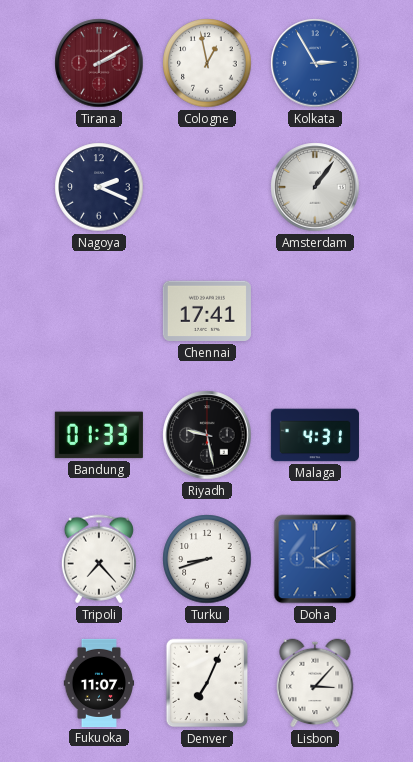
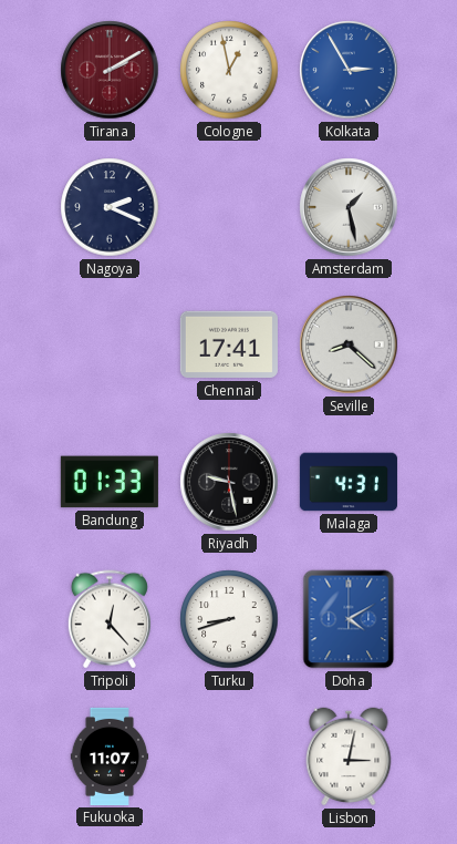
Amsterdam: 1:06 -> 1:28 (349, 207)
Seville: none -> 8:22 (349, 344)
Tripoli: 7:23 -> 12:23 (110, 619)
Denver: 7:04 -> none (207, 683)
Lisbon: 3:07 -> 3:02 (349, 756)
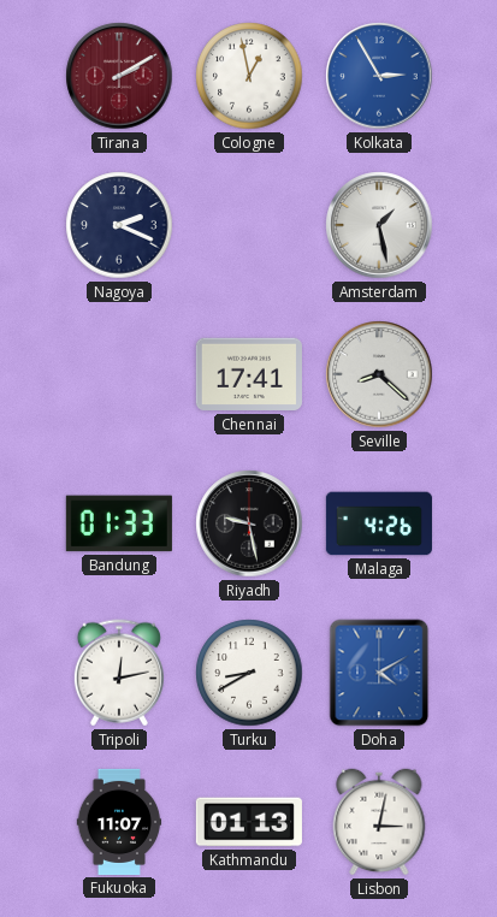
Malaga: 4:31 -> 4:26 (379, 523)
Tripoli: 12:23 -> 12:13 (119, 673)
Turku: 8:42 -> 8:40 (249, 673)
Kathmandu: none -> 01:13 (249, 822)
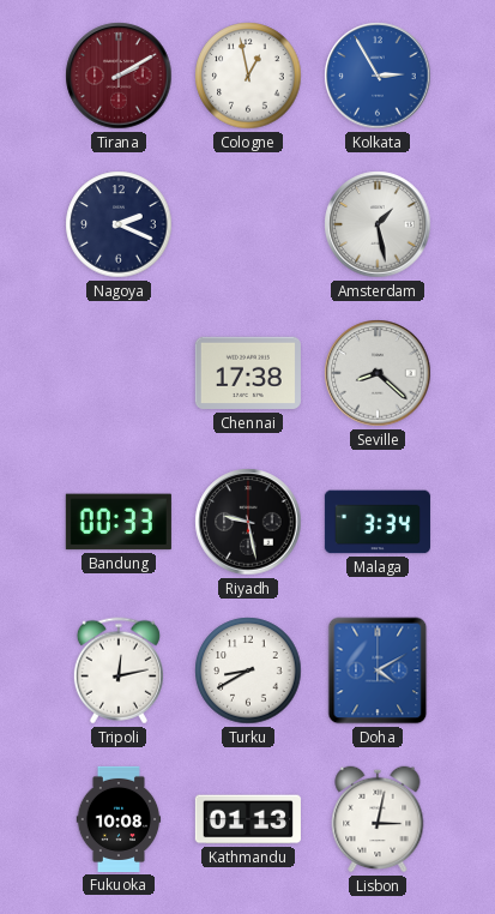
Chennai: 17:41 -> 17:38 (248, 373)
Bandung: 01:33 -> 00:33 (119, 522)
Malaga: 4:26 -> 3:34 (378, 522)
Fukuoka: 11:07 -> 10:08 (119, 819)
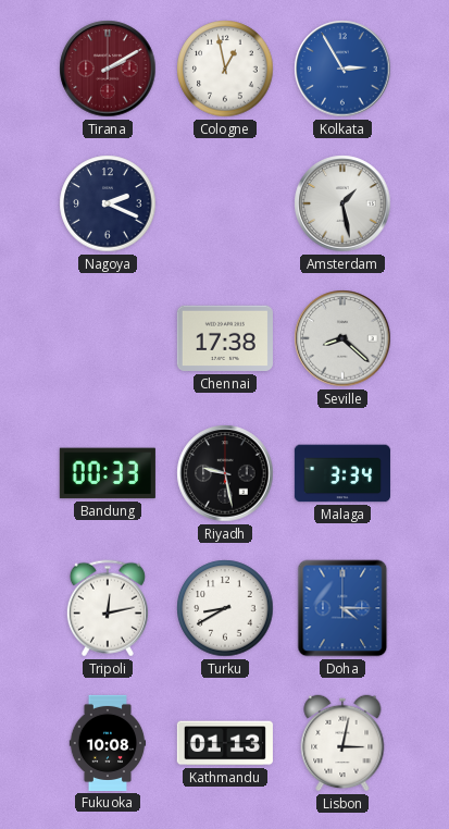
Doha: 4:10 -> 4:15 (342, 608)
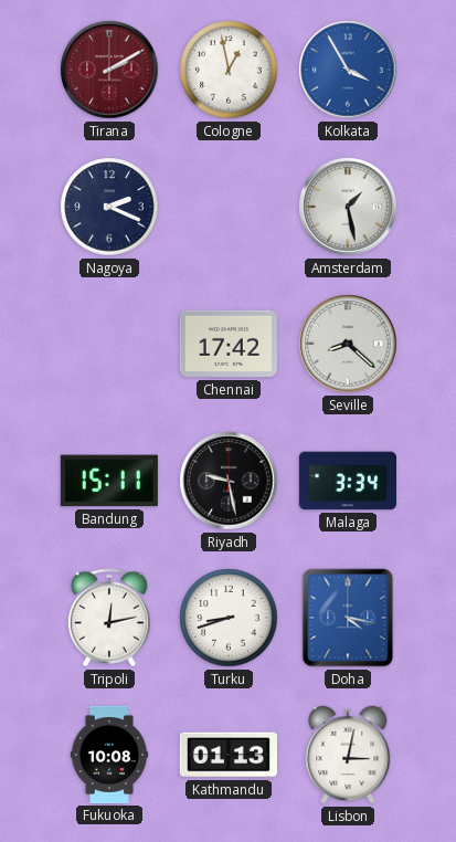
Kolkata: 2:55 -> 3:55 (348, 70)
Chennai: 17:38 -> 17:42 (229, 344)
Bandung: 00:33 -> 15:11 (109, 481)
Turku: 8:40 -> 8:42 (229, 618)
Doha: 4:15 -> 4:17 (348, 618)
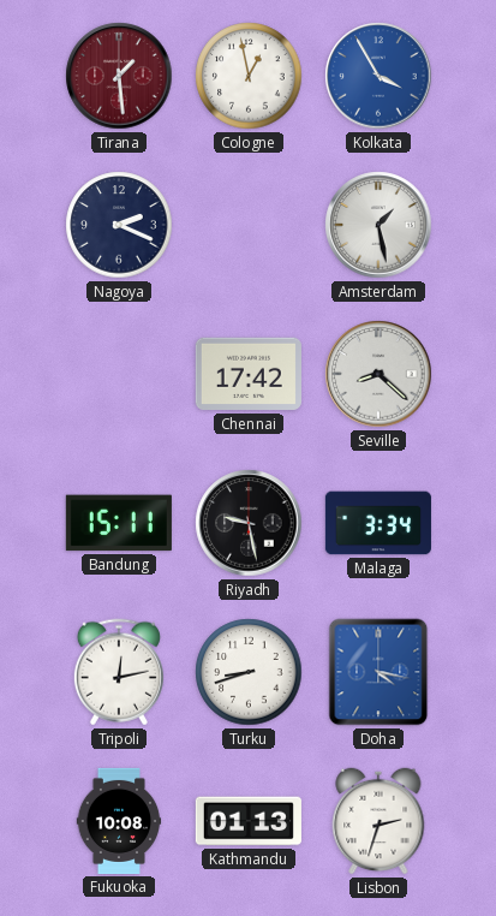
Tirana: 2:10 -> 1:29 (119, 76)
Lisbon: 3:02 -> 2:33 (378, 821)
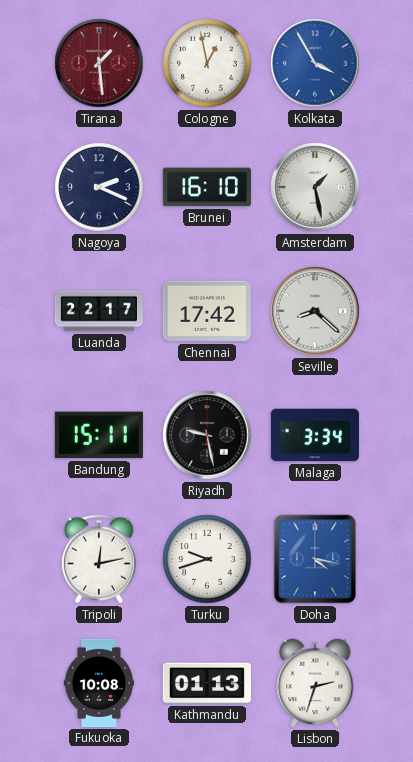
Brunei: none -> 16:10 (207, 187)
Luanda: none -> 22:17 (99, 311)
Turku: 8:42 -> 9:42 (207, 559)
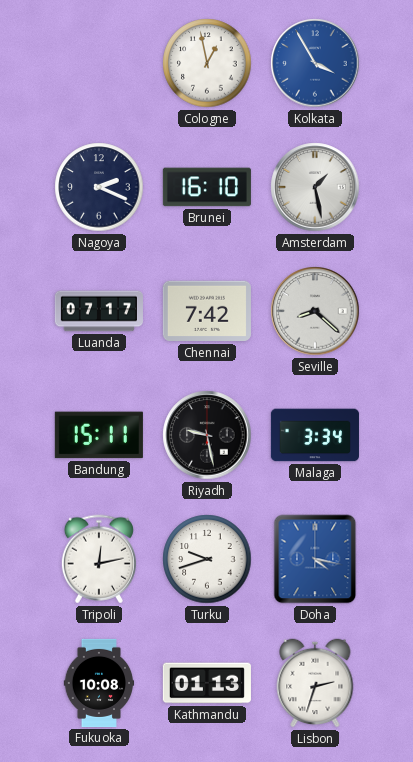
Tirana: 1:29 -> none (99, 63)
Luanda: 22:17 -> 07:17 (99, 311)
Chennai: 17:42 -> 7:42 (207, 311)
